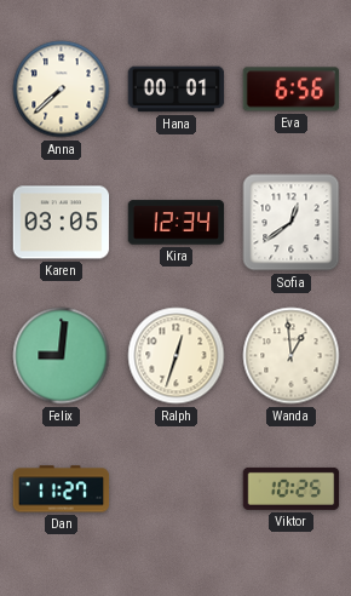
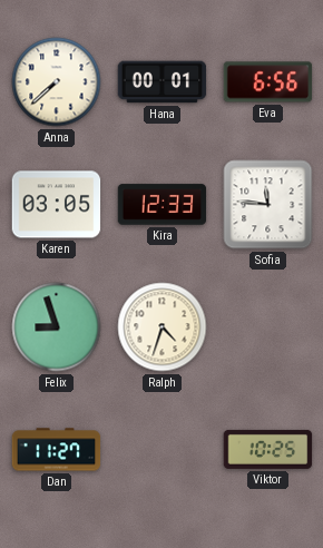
Kira: 12:34 -> 12:33 (163, 205)
Sofia: 12:39 -> 11:46 (268, 205)
Felix: 9:01 -> 8:57 (57, 327)
Ralph: 12:33 -> 4:33 (163, 327)
Wanda: 12:59 -> none (292, 356)
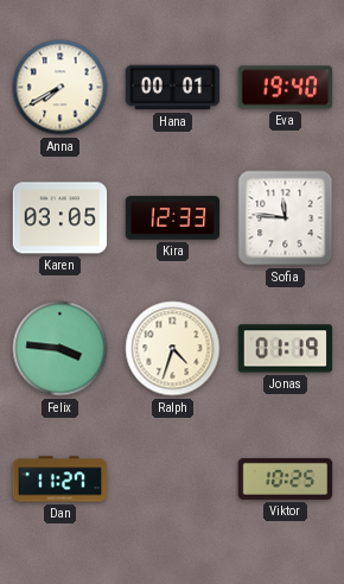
Anna: 7:38 -> 7:40 (60, 88)
Eva: 6:56 -> 19:40 (286, 88)
Felix: 8:57 -> 3:46 (60, 349)
Jonas: none -> 01:19 (286, 349)
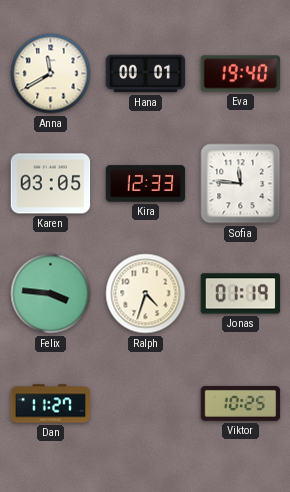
Anna: 7:40 -> 11:40 (51, 74)
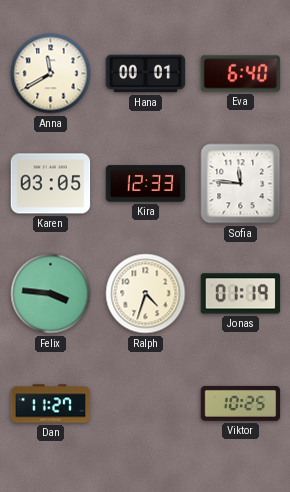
Eva: 19:40 -> 6:40 (241, 74)
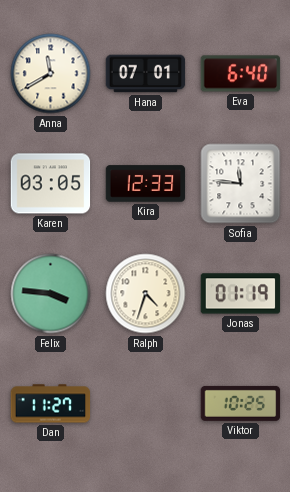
Hana: 00:01 -> 07:01 (146, 74)
